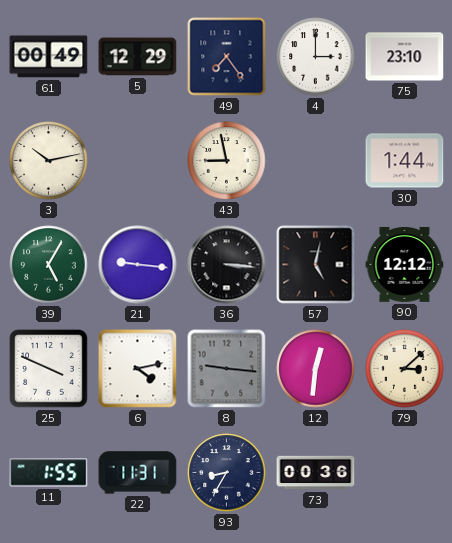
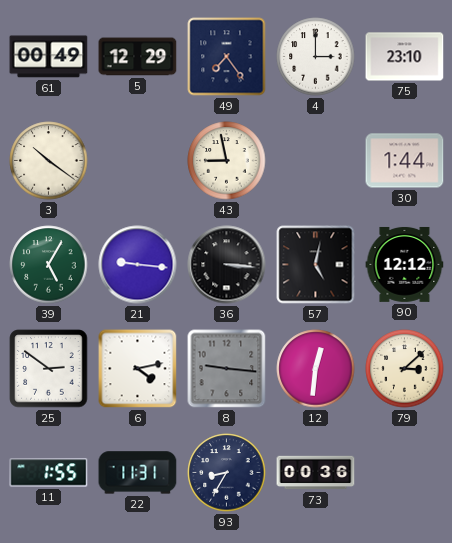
3: 10:13 -> 10:21 (49, 161)
25: 3:49 -> 2:51 (49, 369)
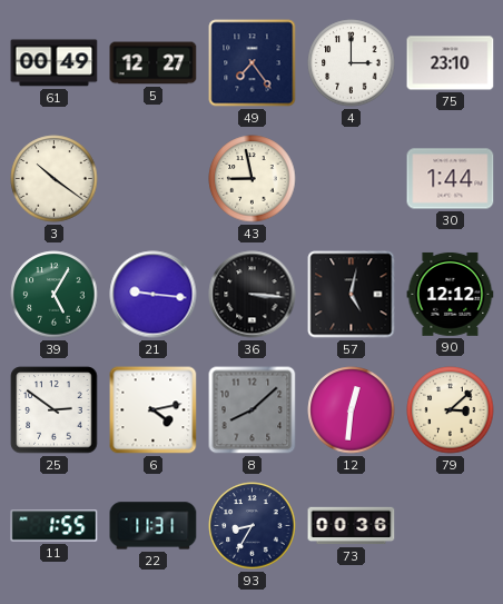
5: 12:29 -> 12:27 (154, 63)
8: 9:16 -> 8:08 (253, 410)
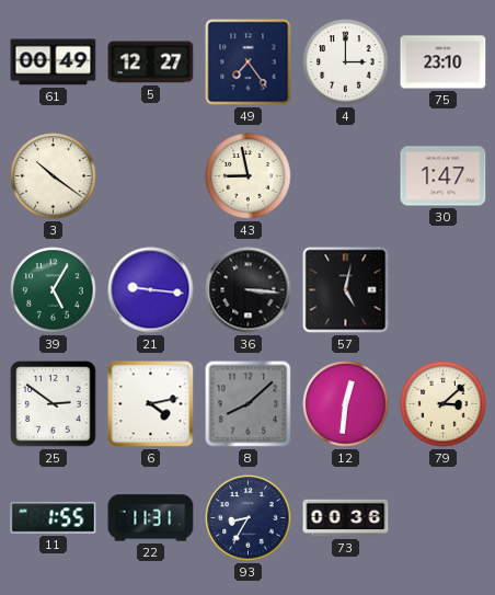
30: 1:44 -> 1:47 (444, 176)
90: 12:12 -> none (451, 294)
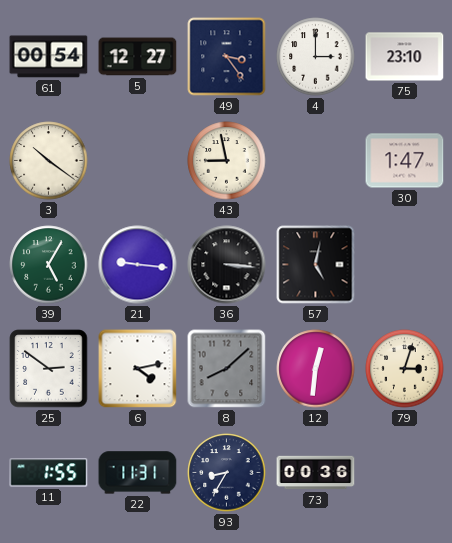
61: 00:49 -> 00:54 (49, 57)
49: 7:24 -> 3:24 (227, 57)
79: 3:08 -> 3:03 (405, 369)
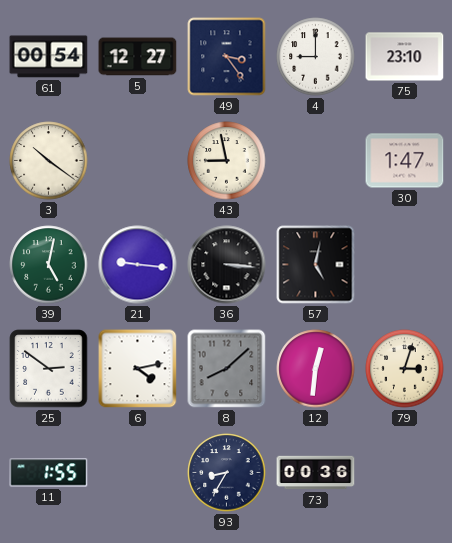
4: 3:00 -> 9:00 (316, 57)
39: 5:05 -> 5:02 (49, 265)
22: 11:31 -> none (138, 473)
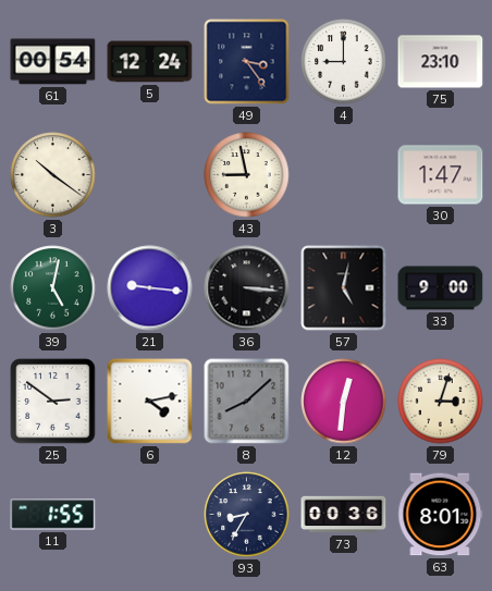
5: 12:27 -> 12:24 (150, 62)
33: none -> 9:00 (441, 288)
63: none -> 8:01 (441, 515)
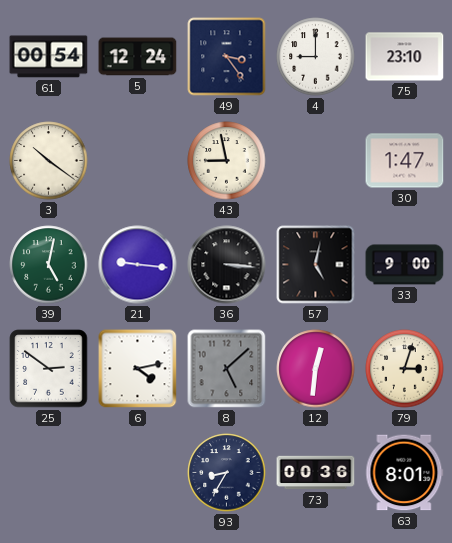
8: 8:08 -> 5:08 (227, 369)
11: 1:55 -> none (53, 515)
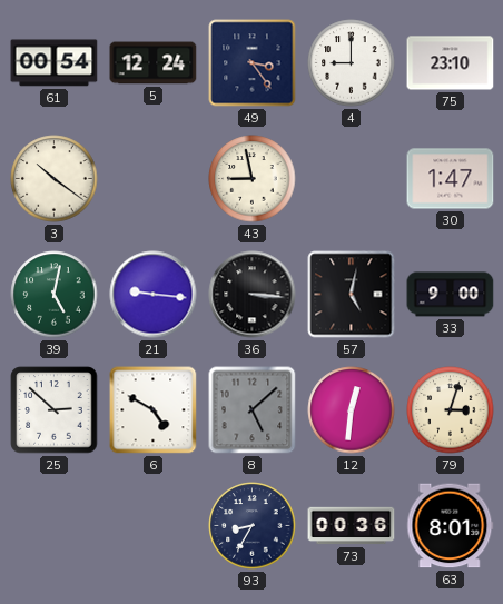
25: 2:51 -> 2:52 (55, 410)
6: 4:13 -> 4:50 (154, 410)
